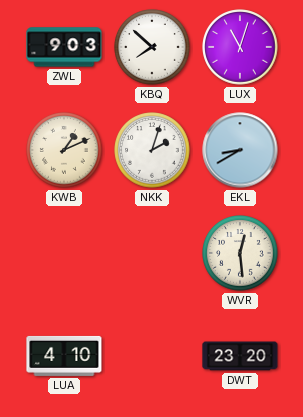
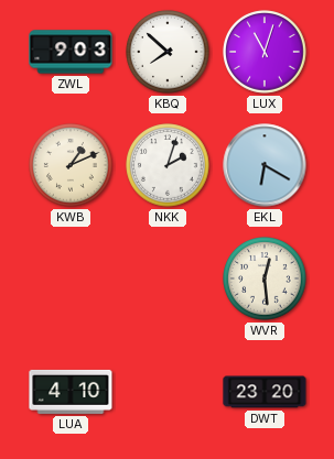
EKL: 8:40 -> 6:20 (265, 165)
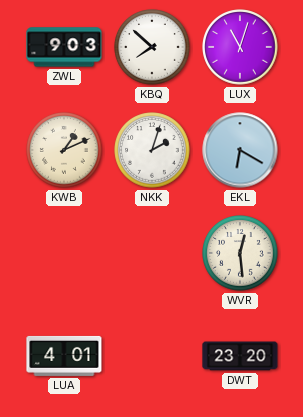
LUA: 4:10 -> 4:01 (64, 356)
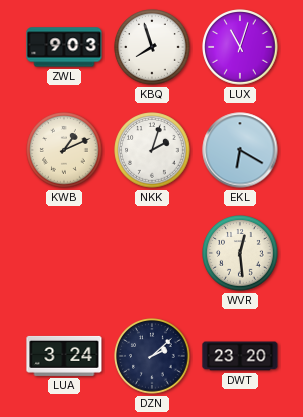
KBQ: 7:52 -> 7:57 (152, 47)
LUA: 4:01 -> 3:24 (64, 356)
DZN: none -> 2:08 (152, 356)
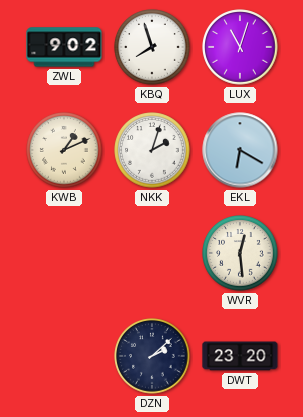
ZWL: 9:03 -> 9:02 (64, 47)
LUA: 3:24 -> none (64, 356)
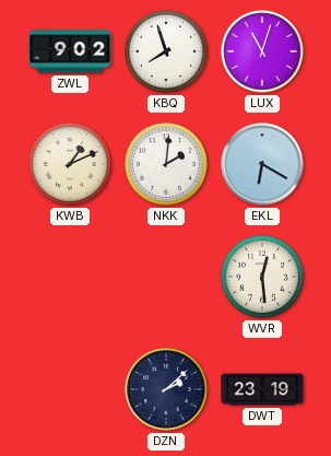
NKK: 2:03 -> 2:01 (166, 164)
DWT: 23:20 -> 23:19 (262, 389)
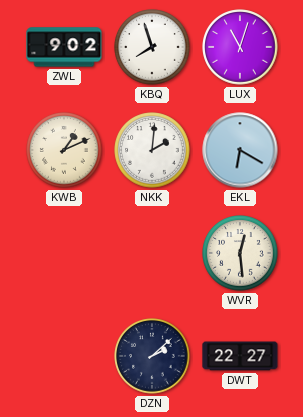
DWT: 23:19 -> 22:27 (240, 356)
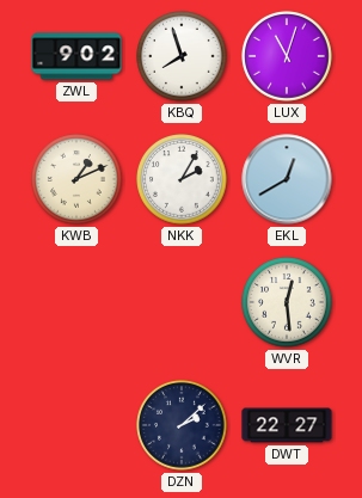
NKK: 2:01 -> 2:05 (182, 179)
EKL: 6:20 -> 12:40 (287, 179)
